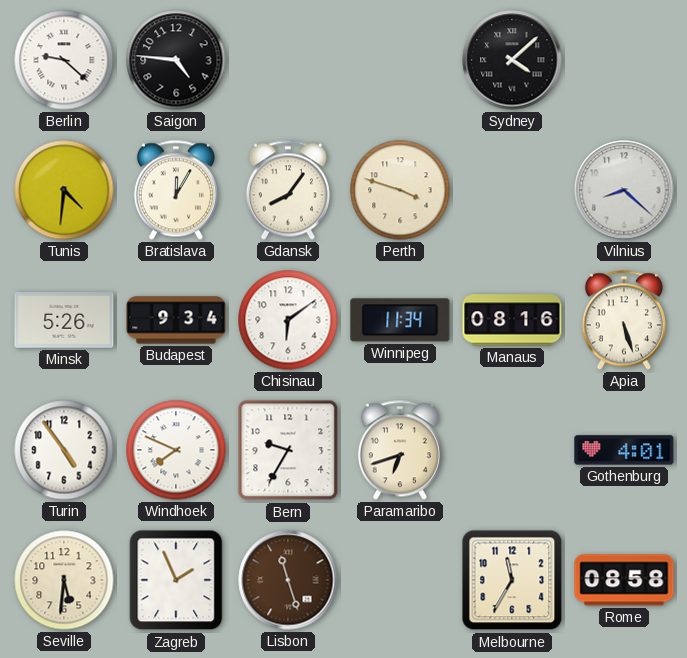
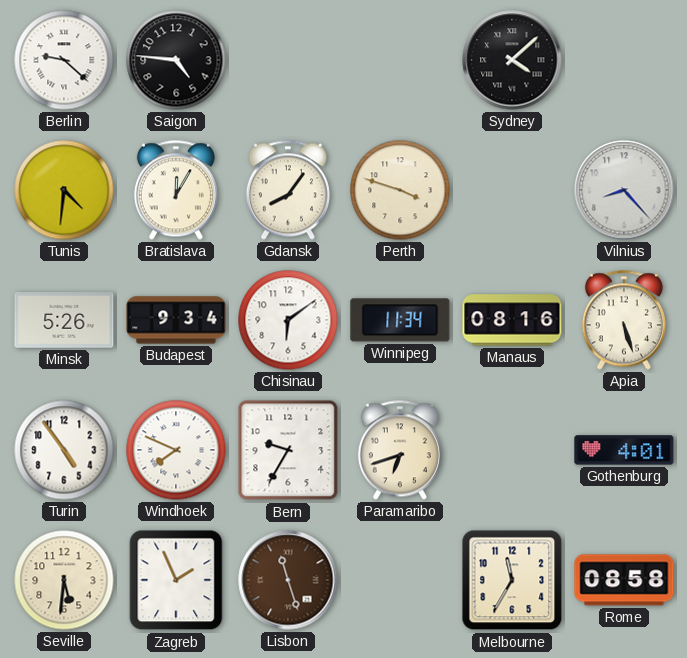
Vilnius: 8:22 -> 8:23 (624, 190)
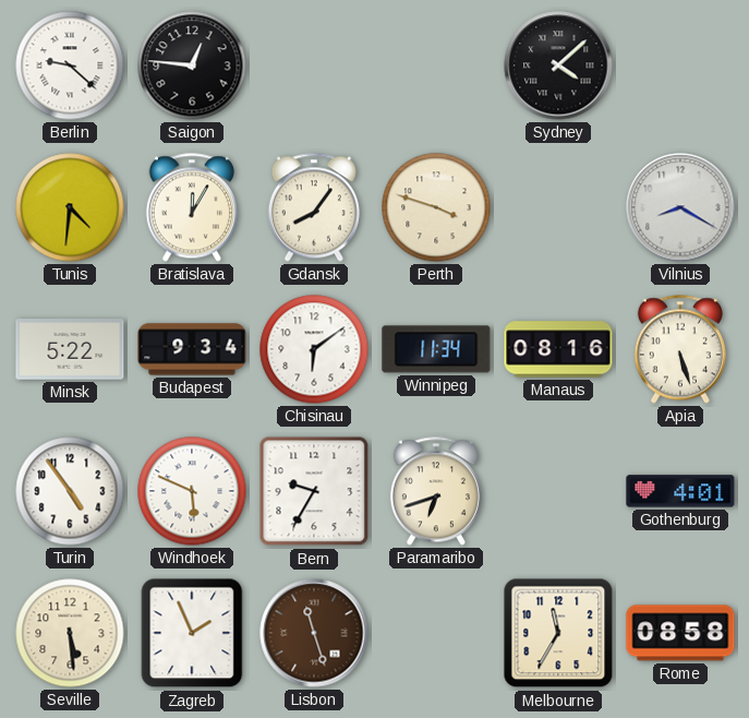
Saigon: 4:46 -> 12:46 (192, 65)
Vilnius: 8:23 -> 8:20 (680, 207)
Minsk: 5:26 -> 5:22 (70, 349)
Windhoek: 7:49 -> 5:49 (192, 491)
Seville: 5:31 -> 5:29 (70, 633)
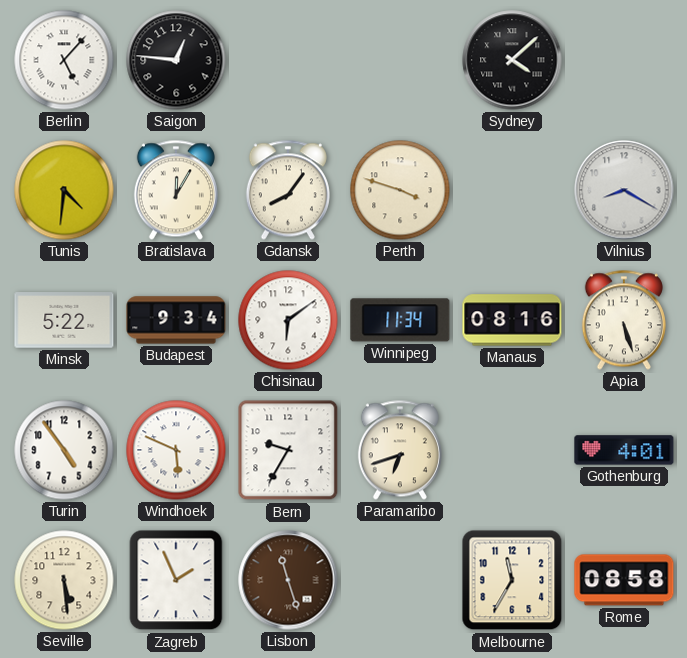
Berlin: 9:22 -> 5:07 (64, 60)
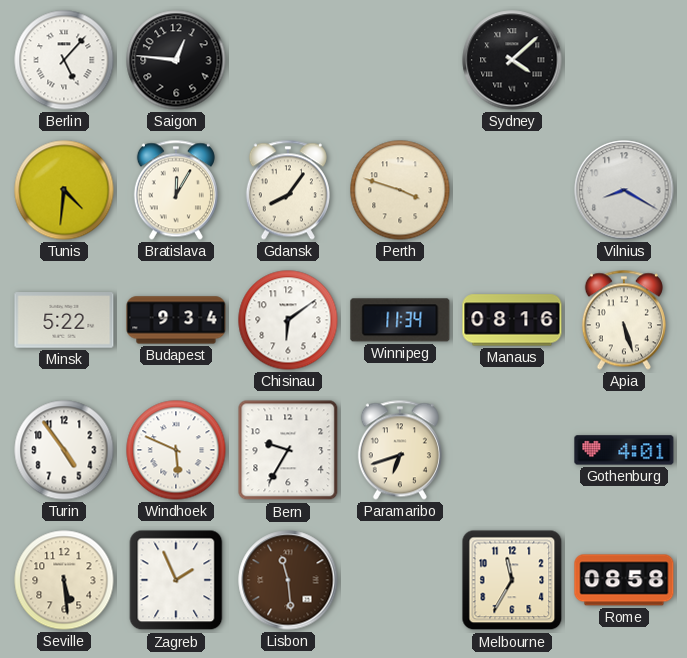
Lisbon: 11:27 -> 11:29 (288, 580)
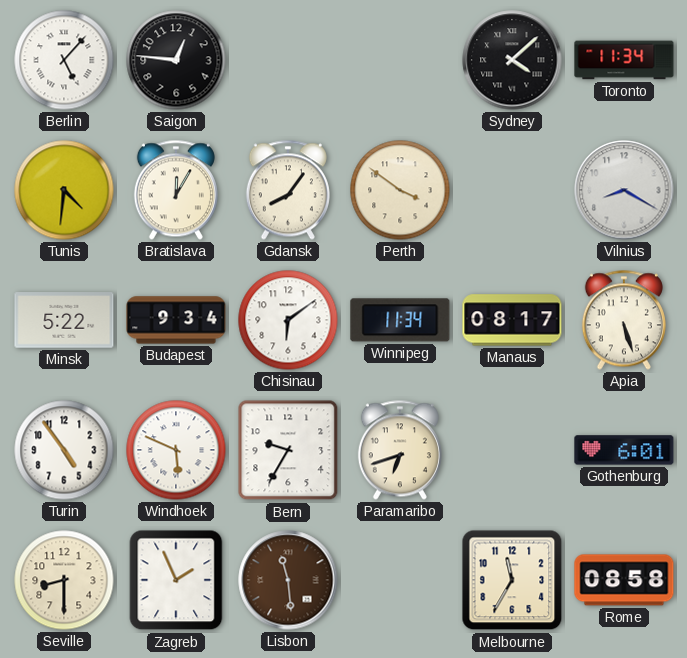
Toronto: none -> 11:34 (624, 60)
Perth: 3:48 -> 3:51 (400, 190)
Manaus: 08:16 -> 08:17 (512, 320)
Gothenburg: 4:01 -> 6:01 (624, 450)
Seville: 5:29 -> 8:30 (64, 580)
